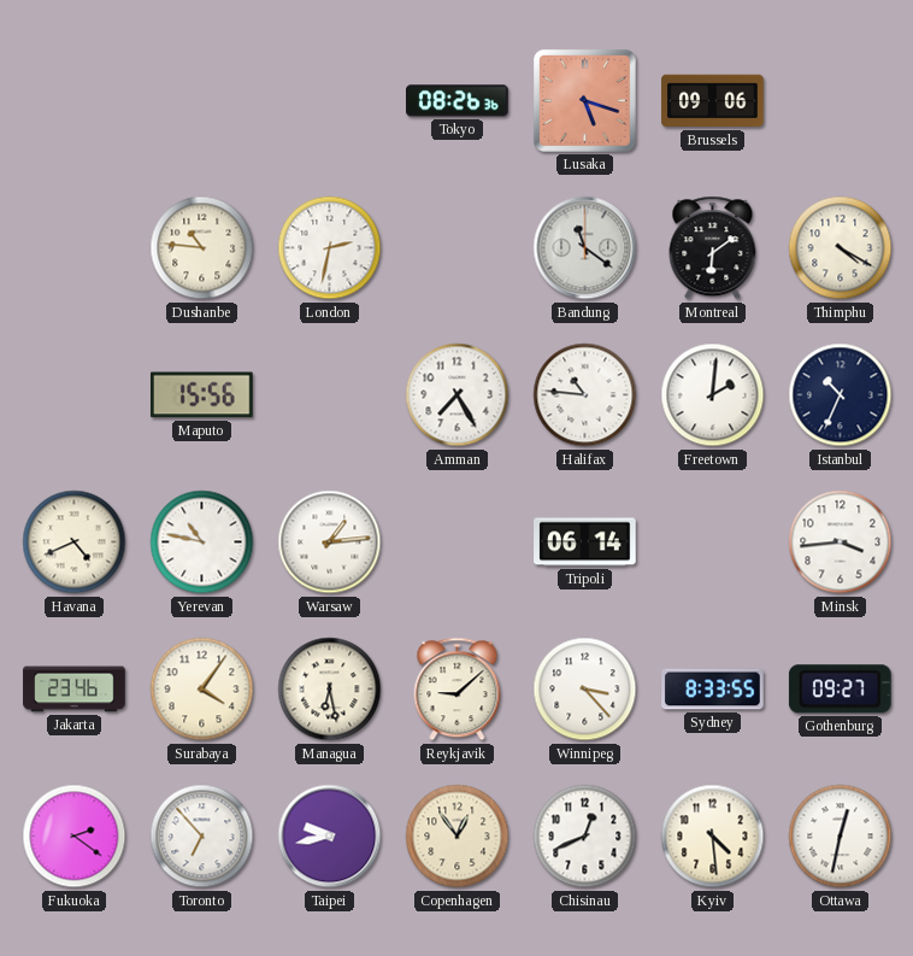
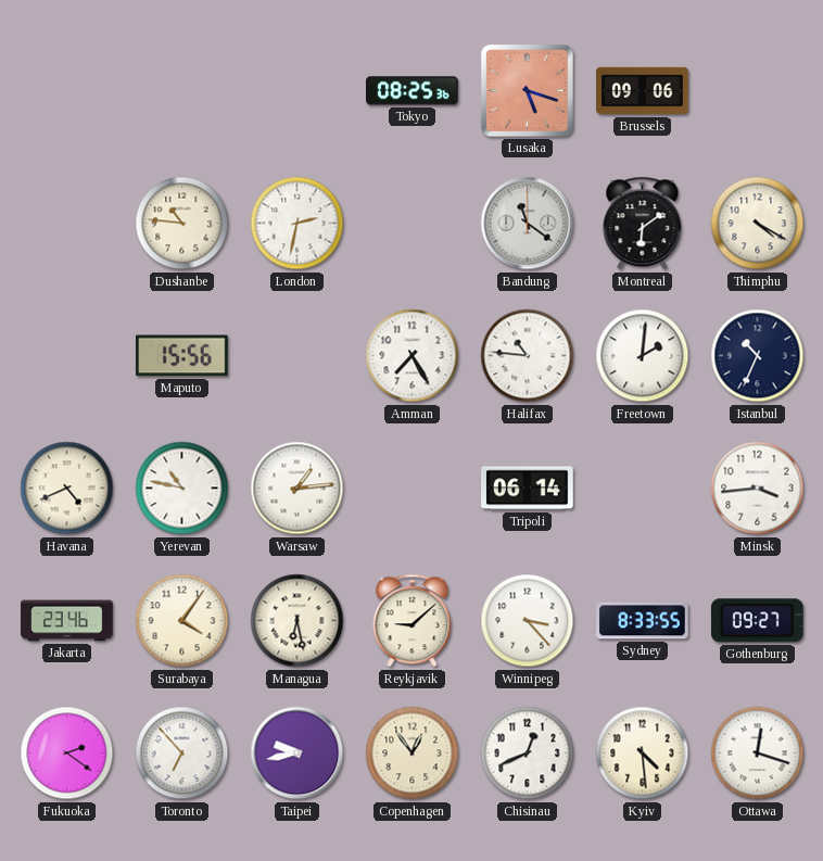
Tokyo: 08:26 -> 08:25 (413, 91)
Ottawa: 12:32 -> 12:18 (758, 754)
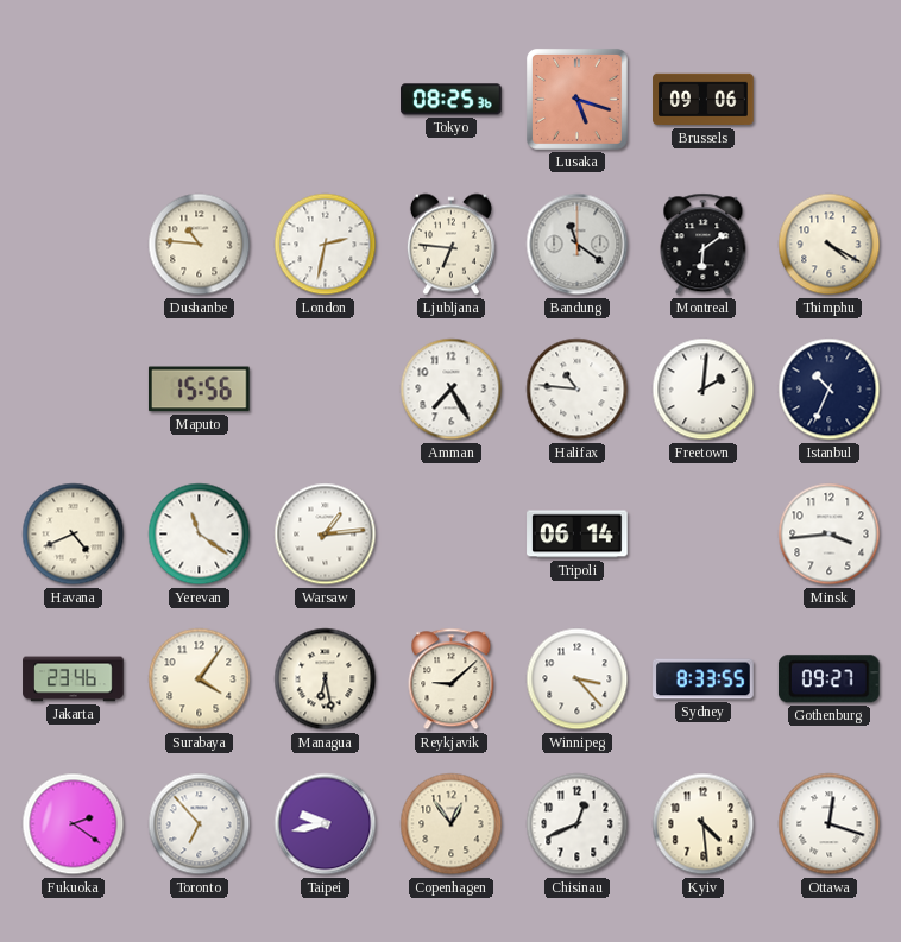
Ljubljana: none -> 6:46 (450, 245)
Yerevan: 10:47 -> 11:21 (200, 535)
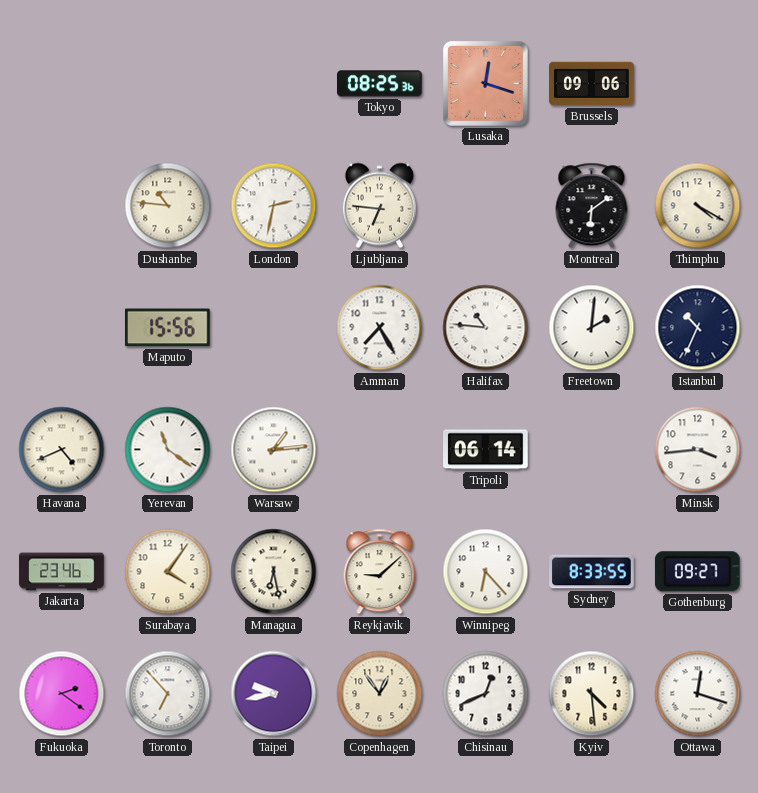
Lusaka: 5:18 -> 12:18 (485, 83)
Bandung: 11:21 -> none (578, 245)
Winnipeg: 3:23 -> 6:23 (486, 572)
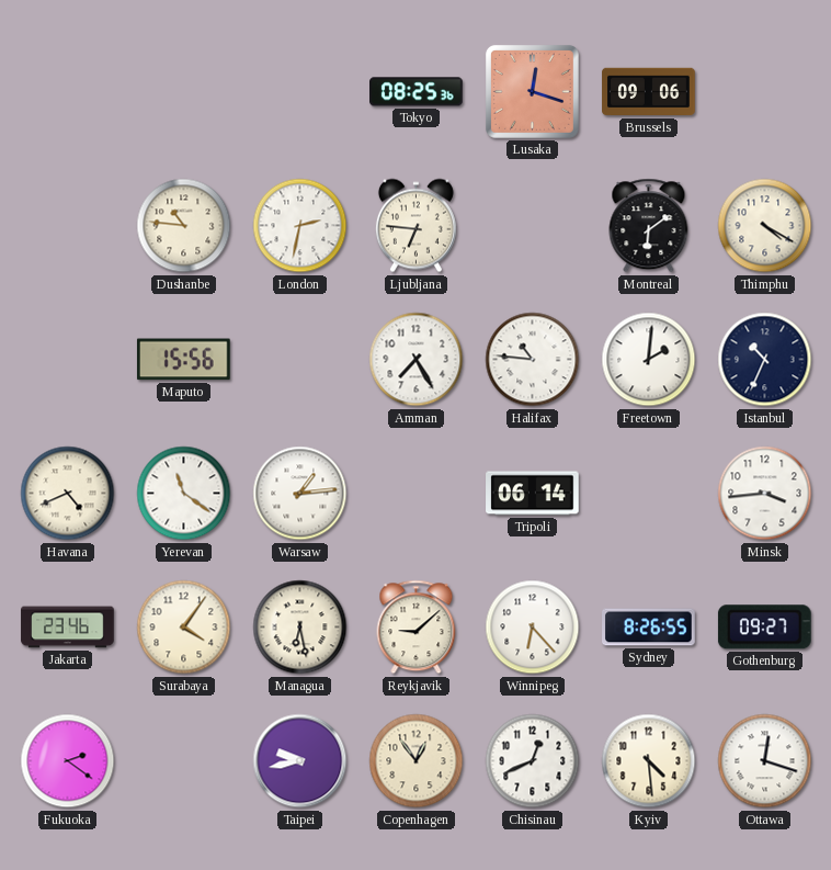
Sydney: 8:33 -> 8:26 (649, 628)
Toronto: 6:53 -> none (168, 694)
